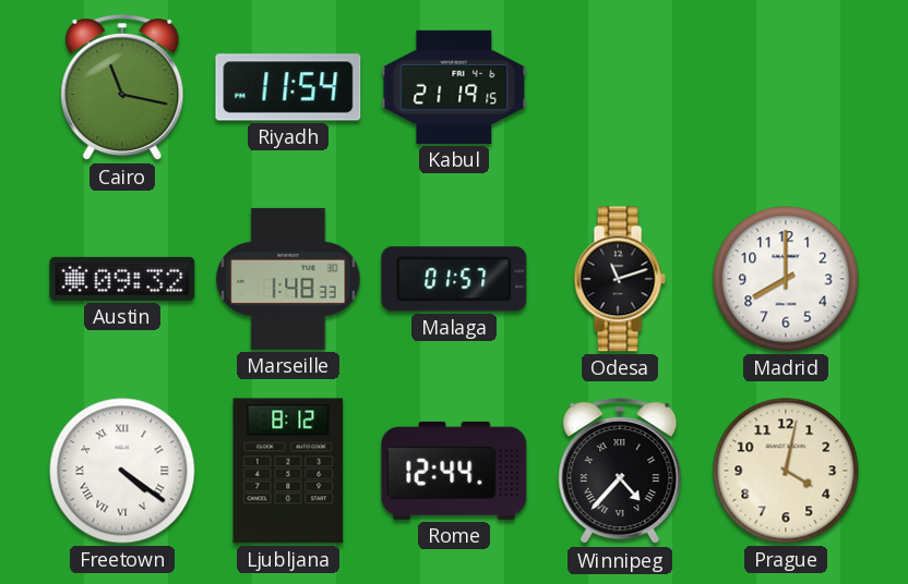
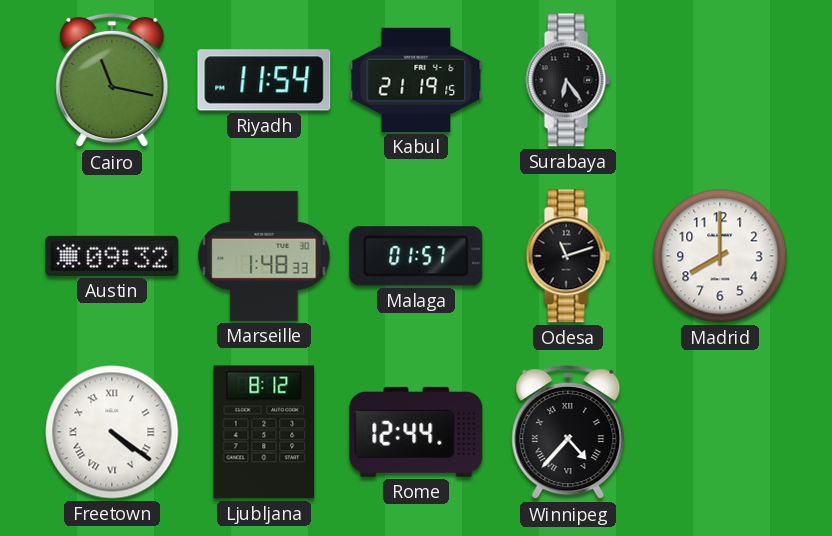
Surabaya: none -> 6:24 (568, 80)
Prague: 4:02 -> none (786, 471)
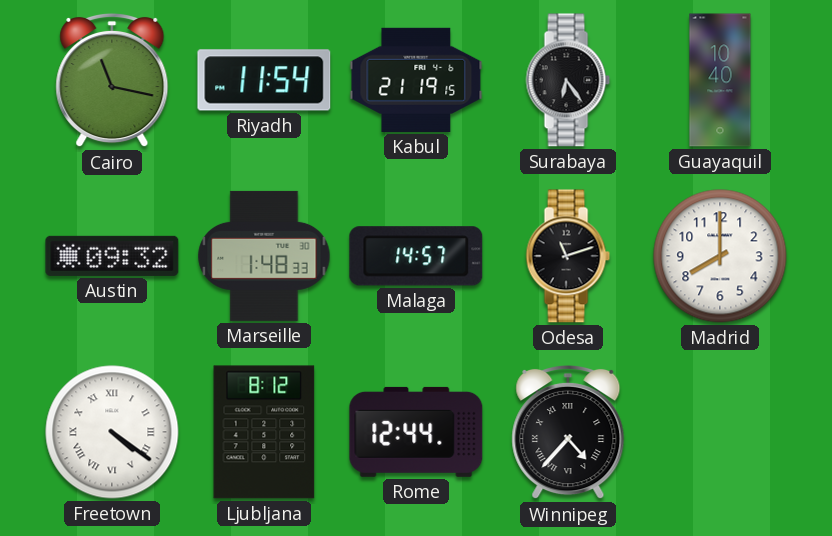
Guayaquil: none -> 10:40 (720, 80)
Malaga: 01:57 -> 14:57 (416, 256)
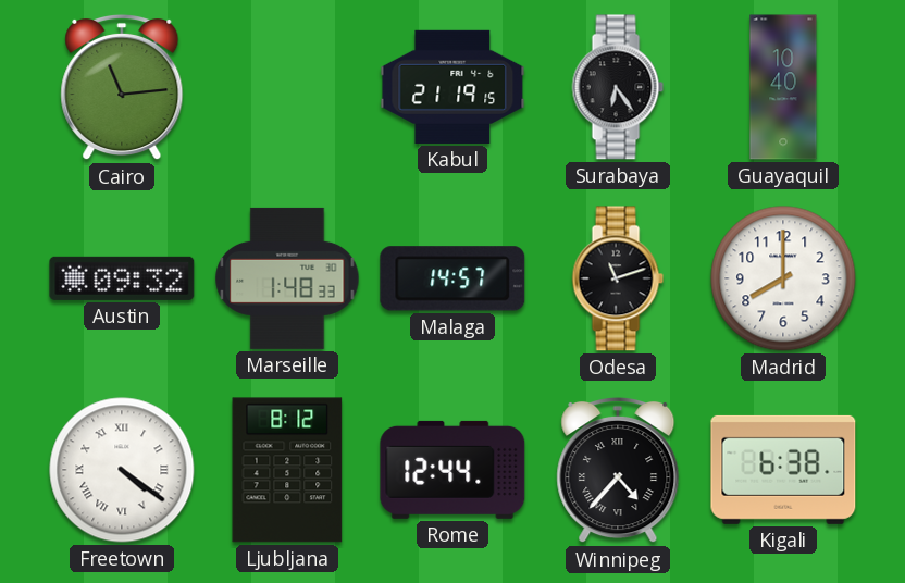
Cairo: 11:17 -> 11:14 (122, 87)
Riyadh: 11:54 -> none (264, 80)
Kigali: none -> 6:38 (783, 470)
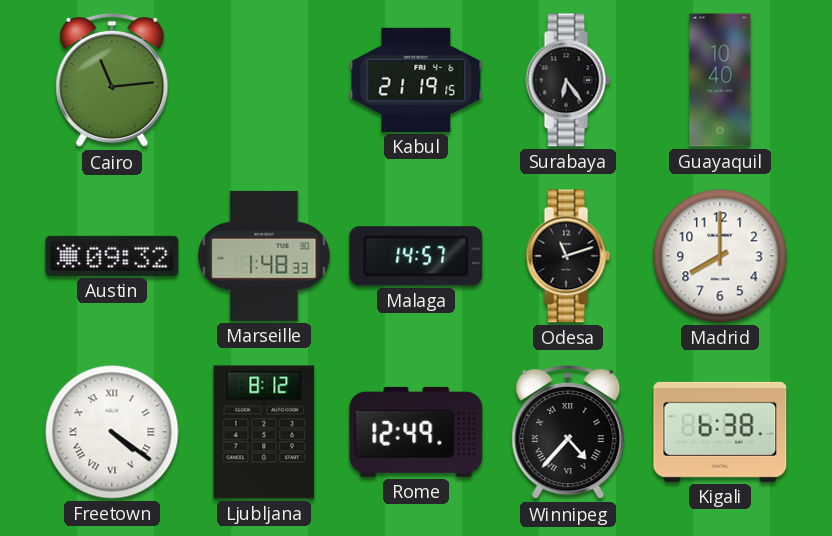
Rome: 12:44 -> 12:49 (416, 432)
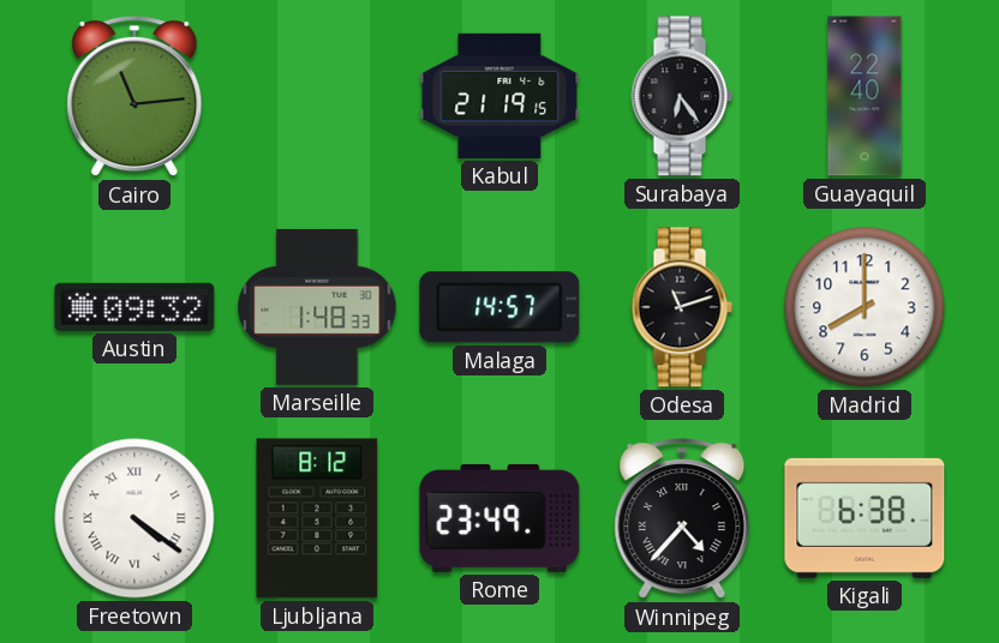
Guayaquil: 10:40 -> 22:40 (865, 96)
Rome: 12:49 -> 23:49 (499, 518)
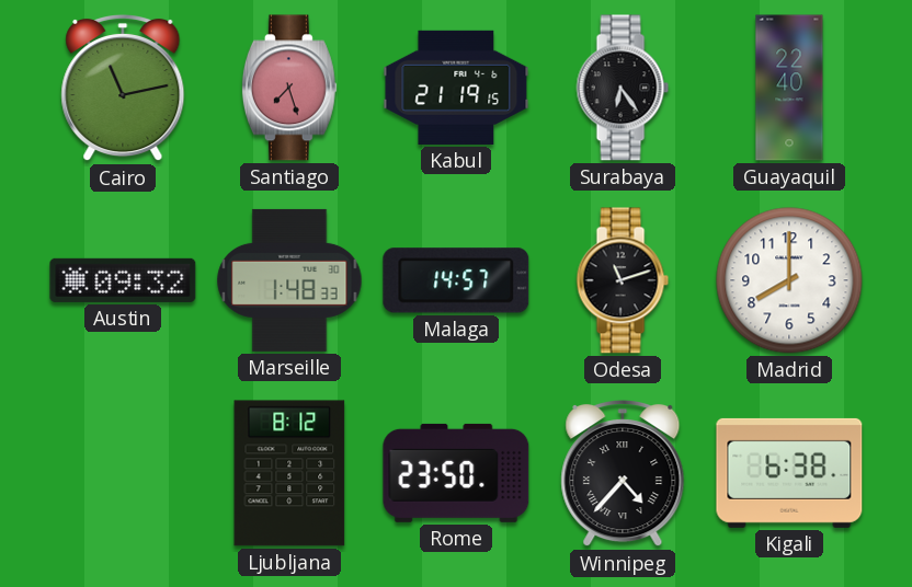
Cairo: 11:14 -> 11:13 (123, 88)
Santiago: none -> 7:27 (289, 88)
Freetown: 4:21 -> none (134, 518)
Rome: 23:49 -> 23:50 (456, 473)
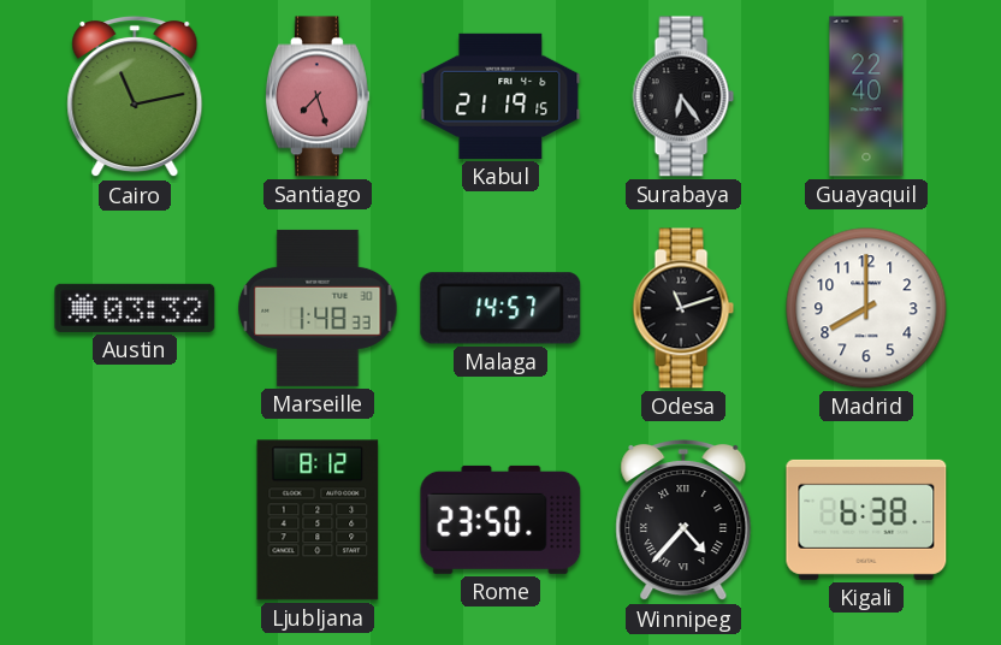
Austin: 09:32 -> 03:32 (135, 308)
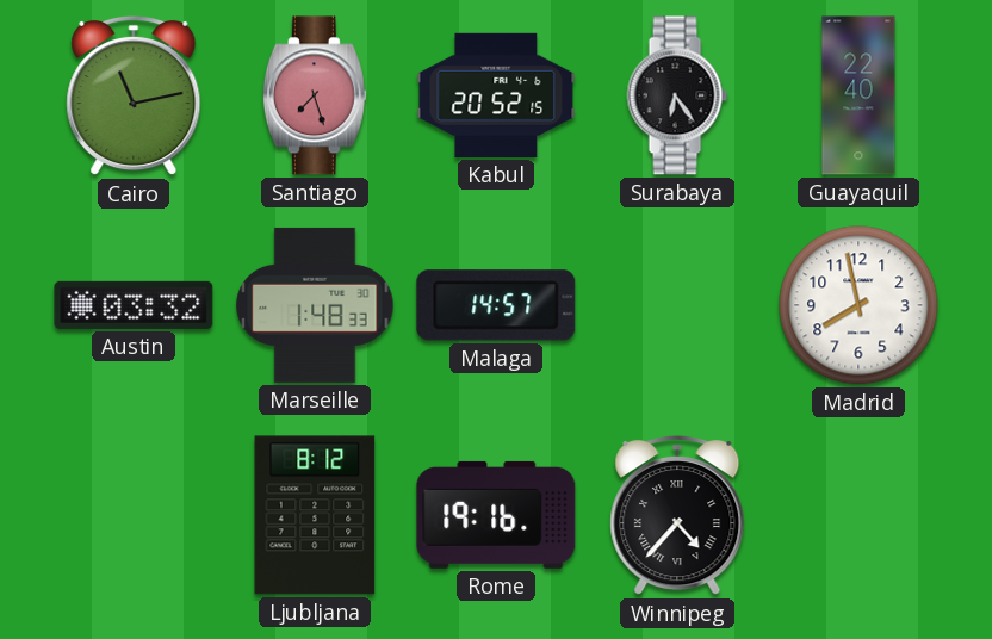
Kabul: 21:19 -> 20:52 (496, 95)
Odesa: 11:12 -> none (683, 308)
Madrid: 8:00 -> 7:58 (858, 305)
Rome: 23:50 -> 19:16 (496, 515)
Kigali: 6:38 -> none (866, 520)
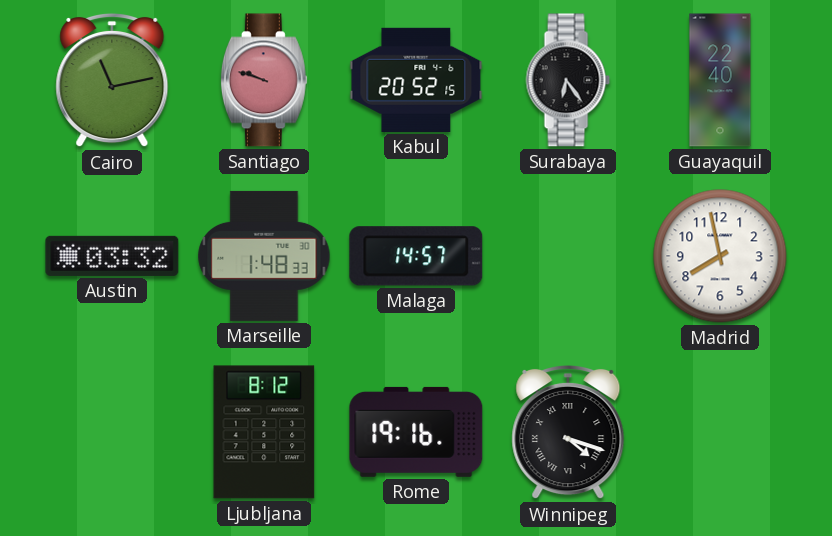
Santiago: 7:27 -> 9:48 (264, 80)
Winnipeg: 4:37 -> 4:18 (568, 432)
